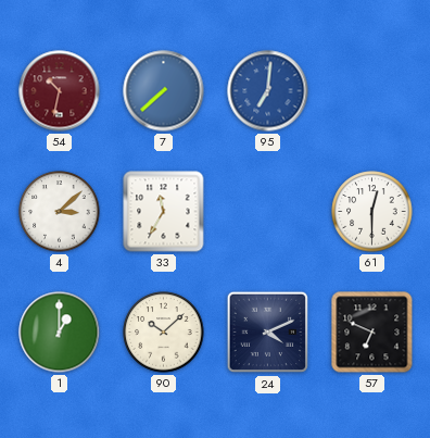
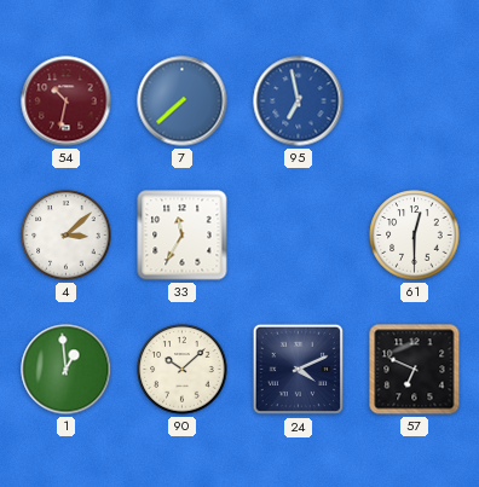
95: 7:01 -> 6:58 (299, 102)
1: 1:00 -> 12:59 (67, 370)
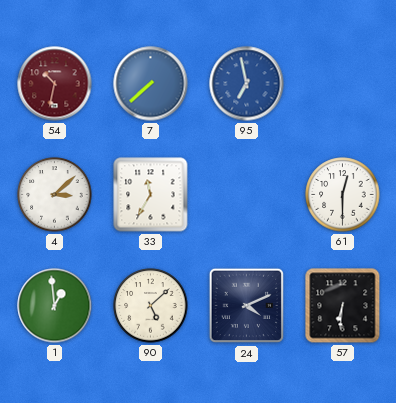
90: 10:08 -> 5:08 (151, 306)
57: 6:49 -> 6:31 (343, 306)
